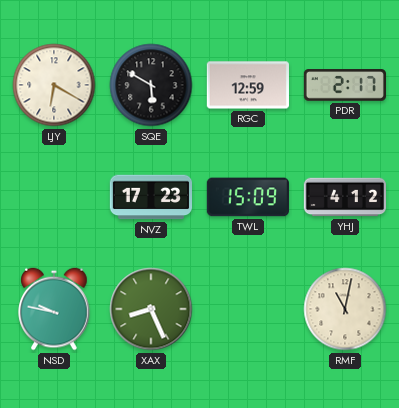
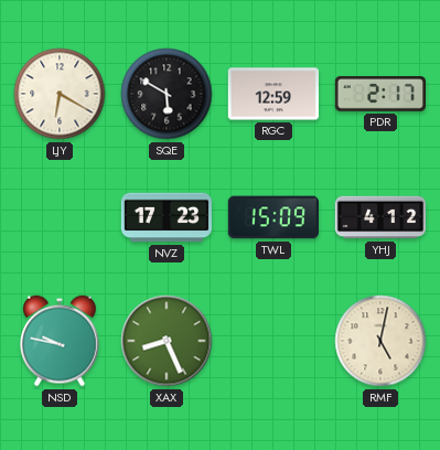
RMF: 11:02 -> 5:02 (380, 341)
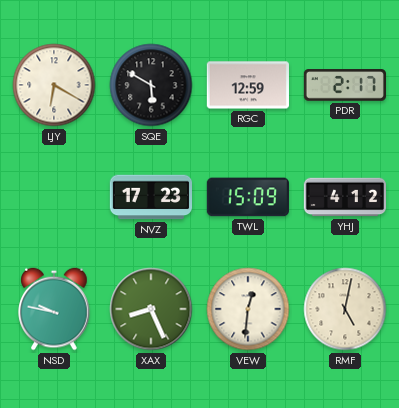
VEW: none -> 12:31 (248, 309)
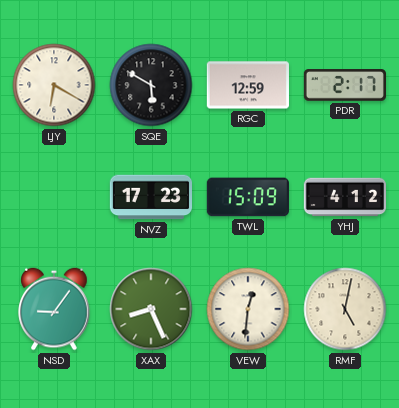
NSD: 9:47 -> 9:06 (54, 309)
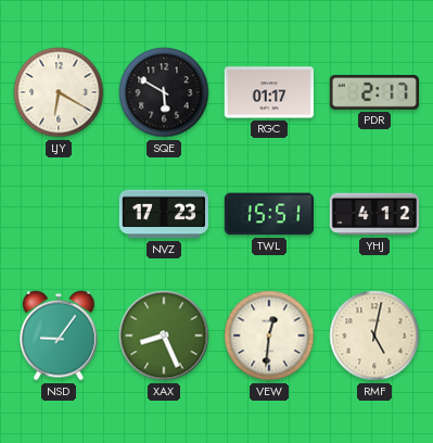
RGC: 12:59 -> 01:17 (269, 92)
TWL: 15:09 -> 15:51 (269, 214)
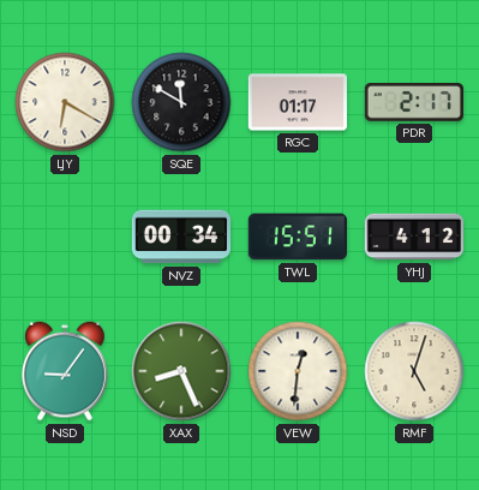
SQE: 5:50 -> 11:50 (181, 102)
NVZ: 17:23 -> 00:34 (180, 237)
RMF: 5:02 -> 5:03 (414, 371)
